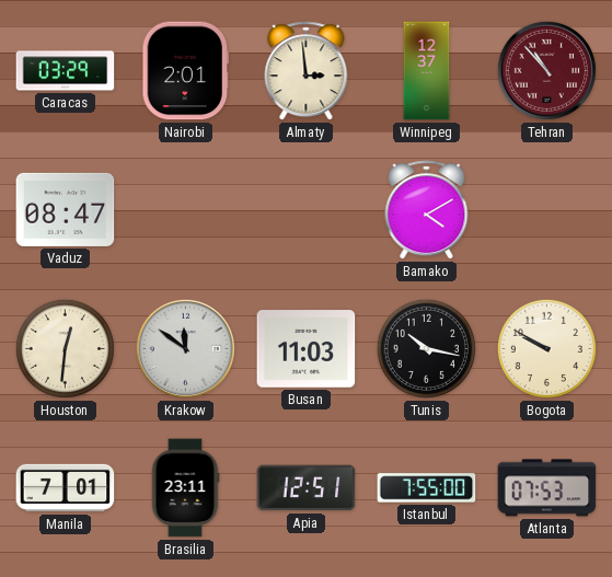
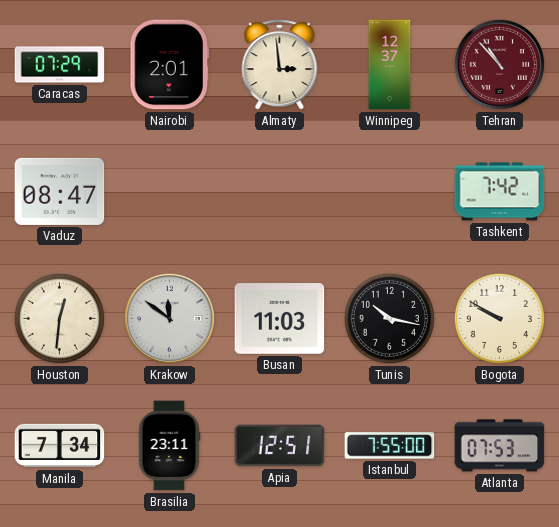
Caracas: 03:29 -> 07:29 (60, 65)
Bamako: 4:10 -> none (427, 210)
Tashkent: none -> 7:42 (500, 192)
Manila: 7:01 -> 7:34 (60, 446)
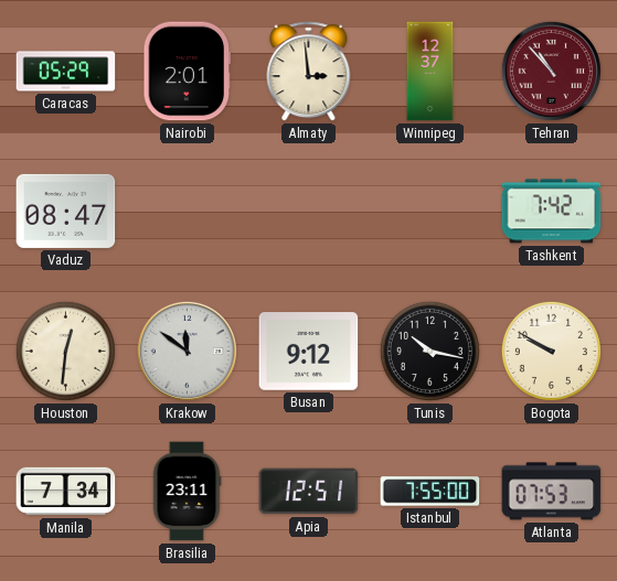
Caracas: 07:29 -> 05:29 (66, 72)
Busan: 11:03 -> 9:12 (309, 352)
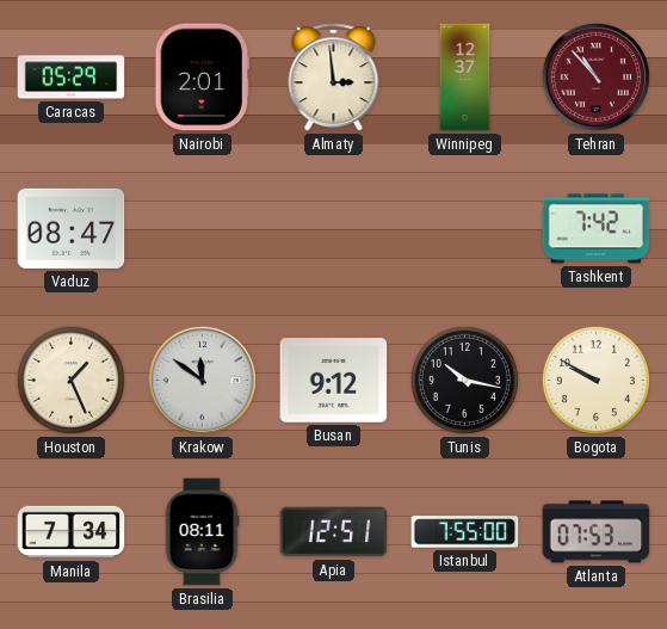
Houston: 12:31 -> 1:26 (70, 380)
Brasilia: 23:11 -> 08:11 (202, 532)
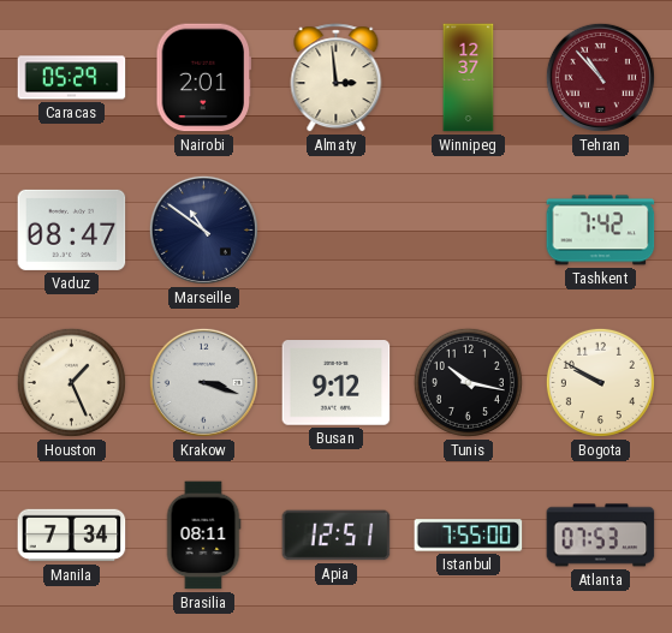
Marseille: none -> 10:51 (203, 229)
Krakow: 11:51 -> 3:18 (203, 382)
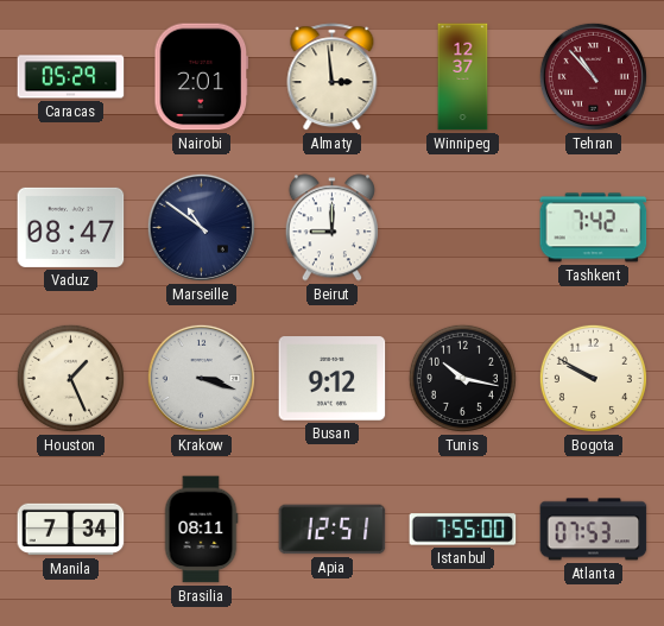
Beirut: none -> 9:00 (331, 228)
